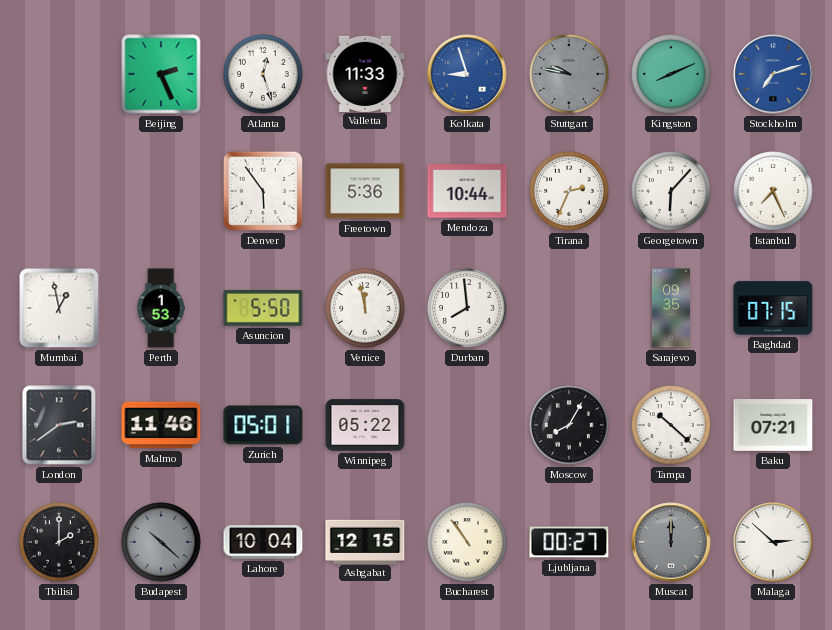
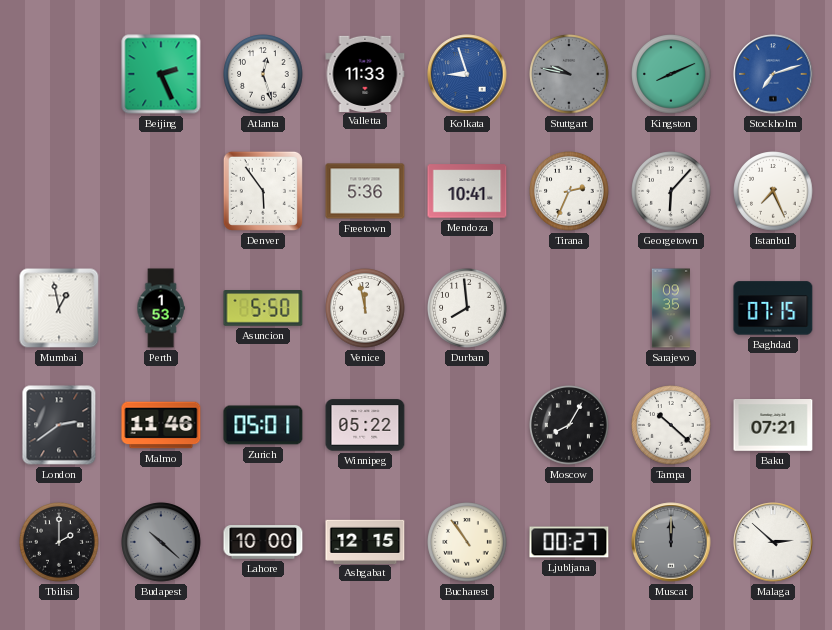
Mendoza: 10:44 -> 10:41 (467, 191)
Lahore: 10:04 -> 10:00 (263, 542)
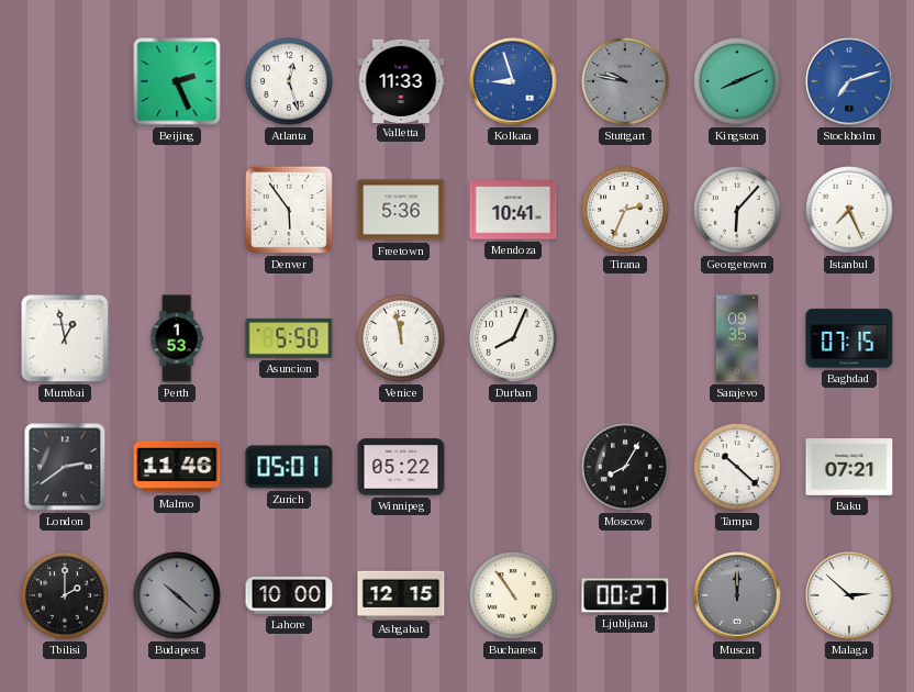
Durban: 7:59 -> 8:04 (513, 338)
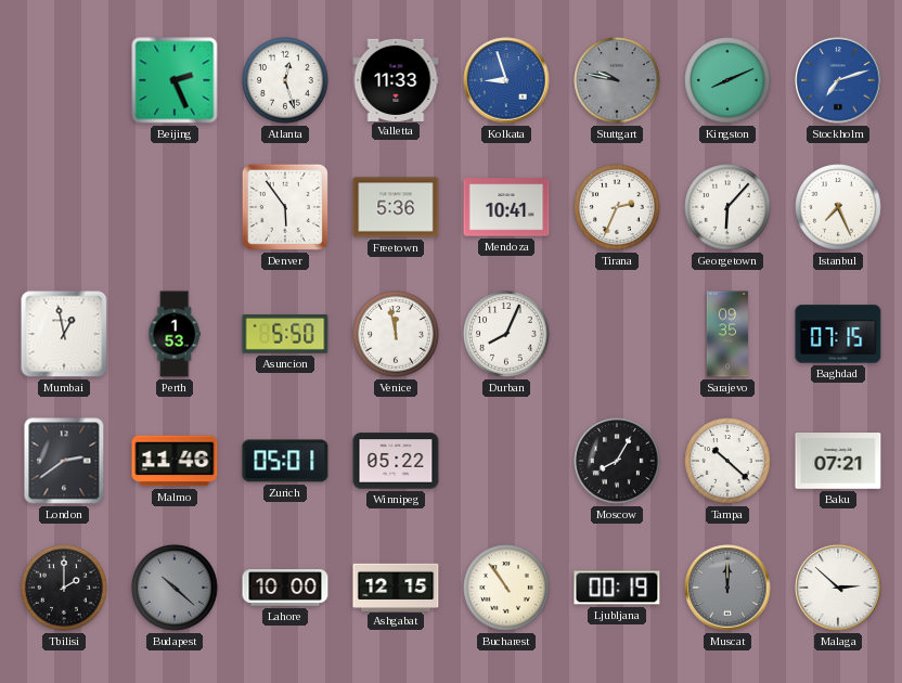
Ljubljana: 00:27 -> 00:19 (617, 588)
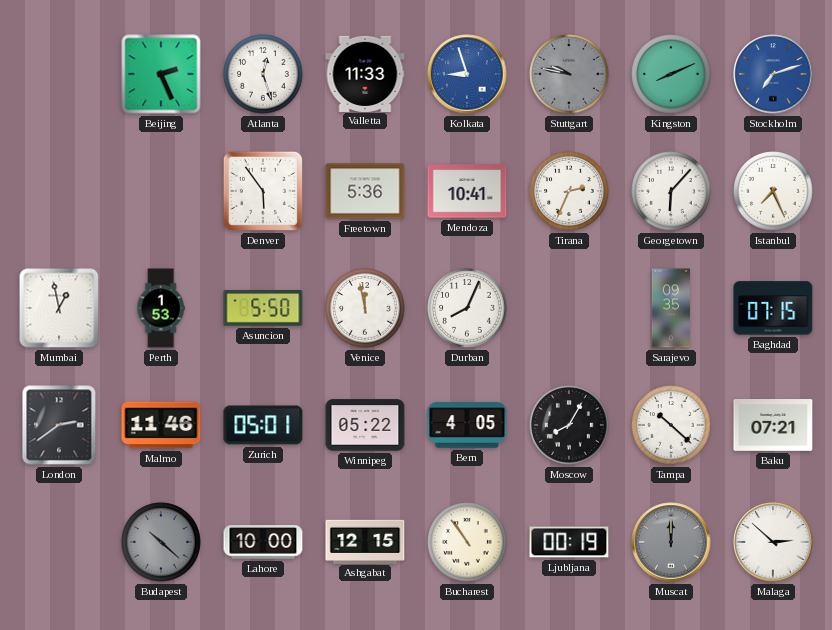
Bern: none -> 4:05 (467, 425)
Tbilisi: 2:00 -> none (64, 588)
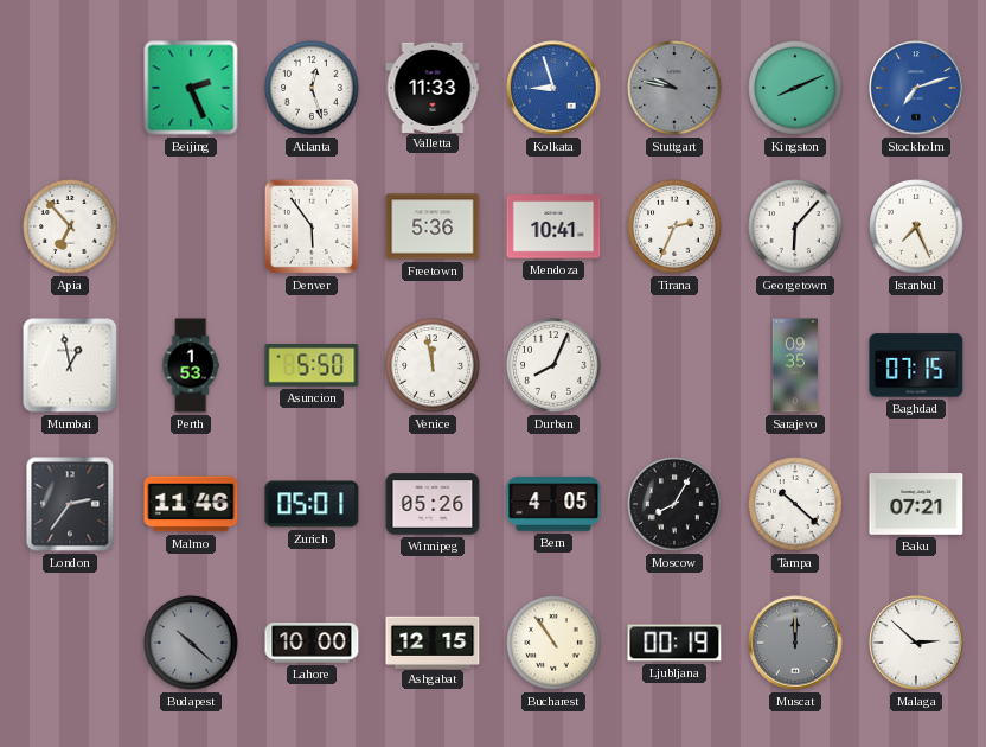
Apia: none -> 6:53 (70, 226)
London: 2:39 -> 2:36 (70, 504)
Winnipeg: 05:22 -> 05:26 (433, 504)
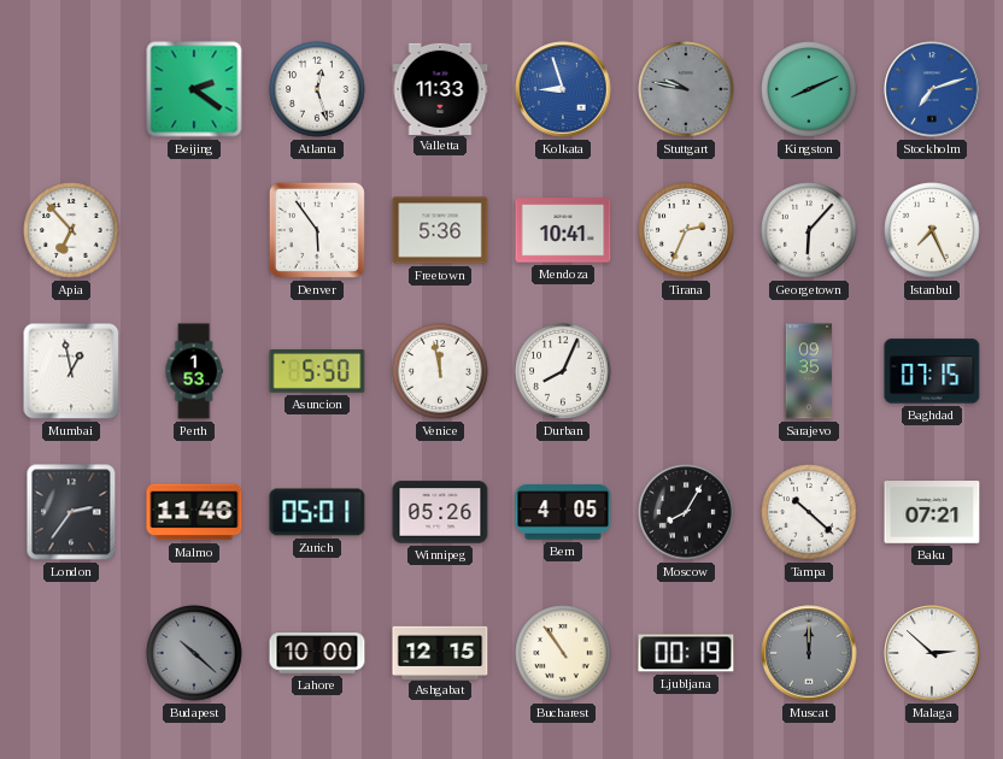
Beijing: 2:26 -> 2:21 (194, 89)
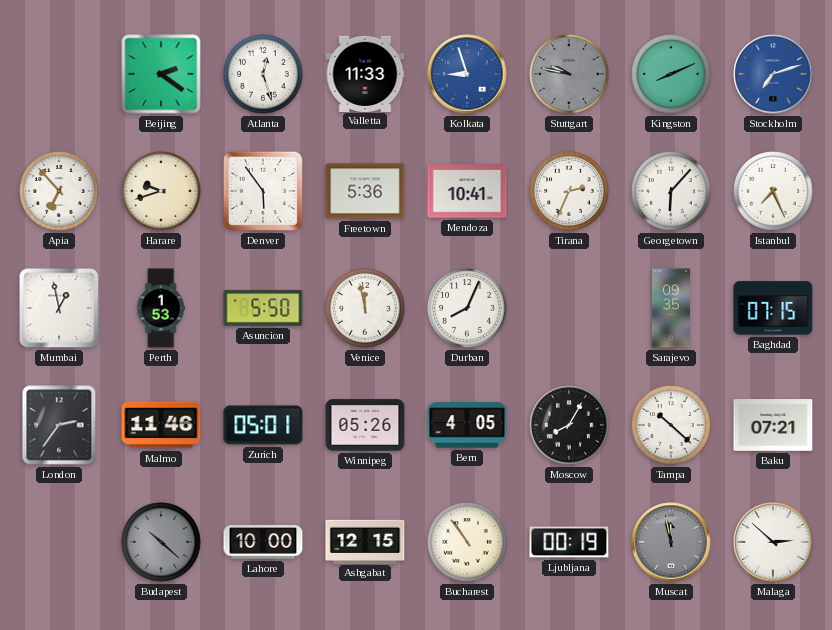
Harare: none -> 9:42 (161, 191)
Muscat: 12:00 -> 11:58 (671, 542)
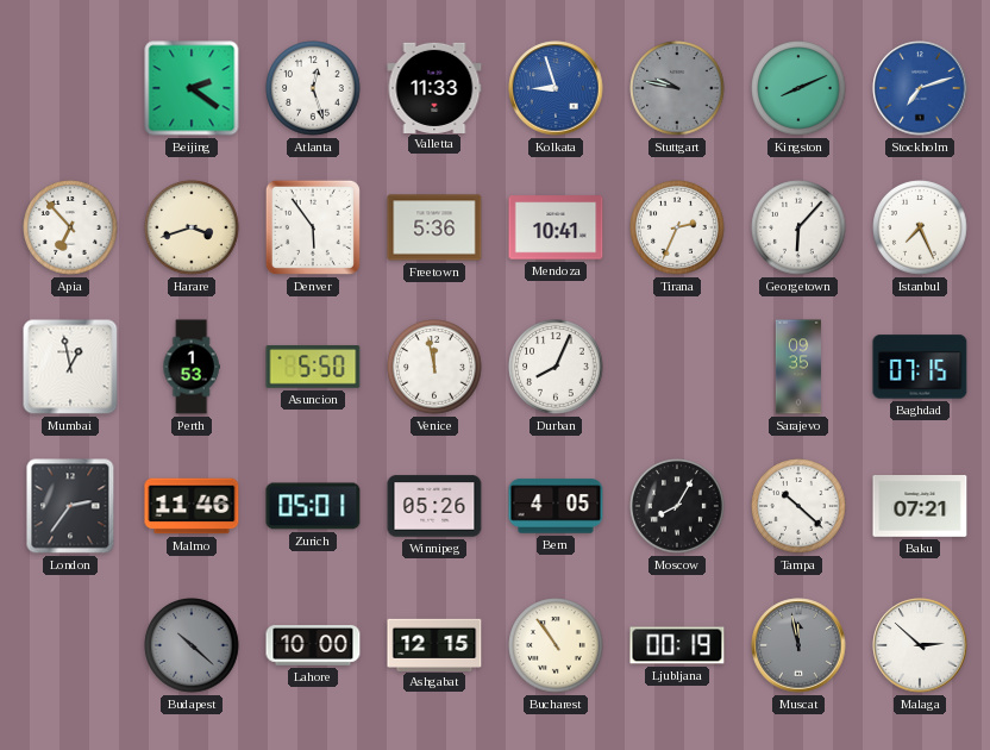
Harare: 9:42 -> 3:42 (192, 227)
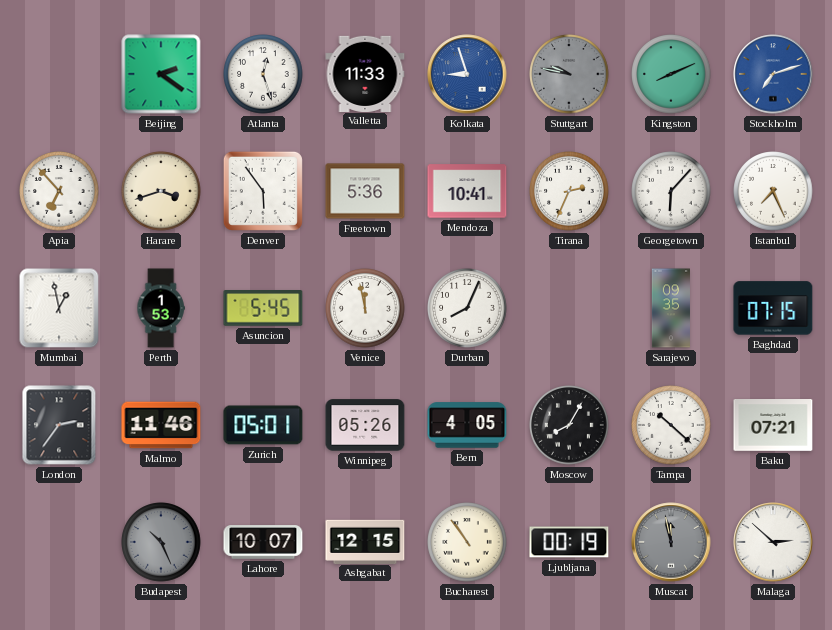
Asuncion: 5:50 -> 5:45 (263, 308)
Budapest: 10:22 -> 10:26 (161, 542)
Lahore: 10:00 -> 10:07 (263, 542)
